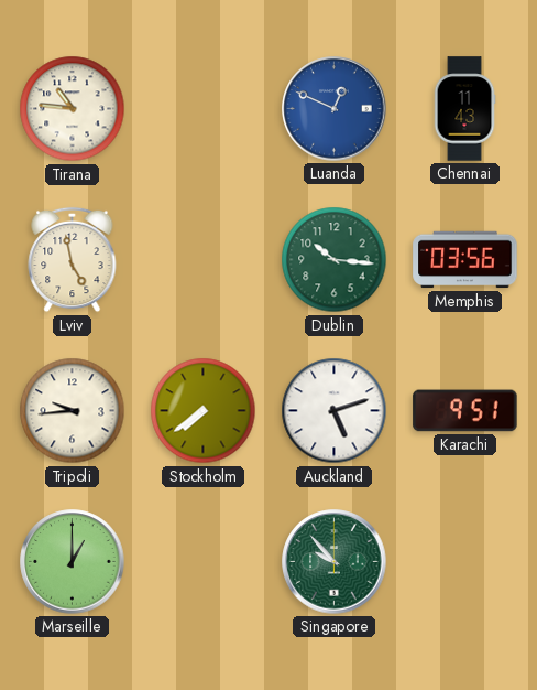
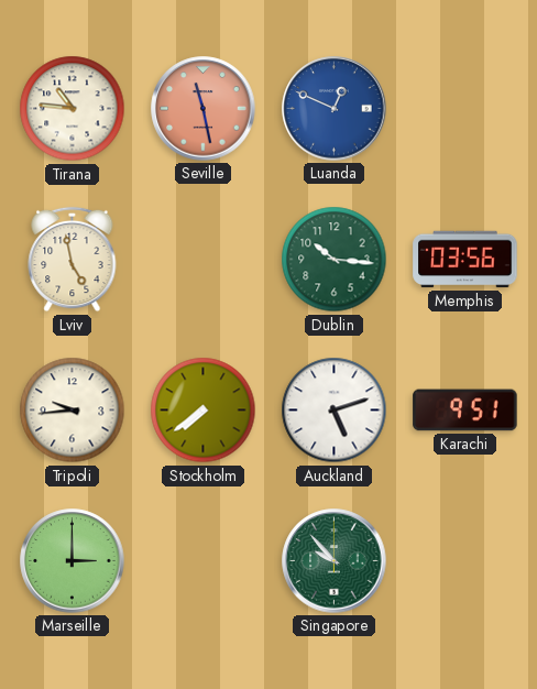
Seville: none -> 11:28 (204, 109)
Chennai: 11:43 -> none (464, 109)
Marseille: 1:00 -> 3:00 (73, 561)
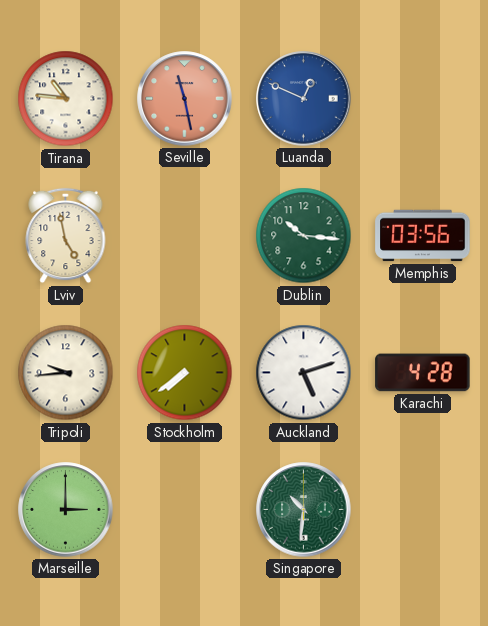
Karachi: 9:51 -> 4:28 (423, 373)
Singapore: 9:53 -> 10:31 (304, 510)
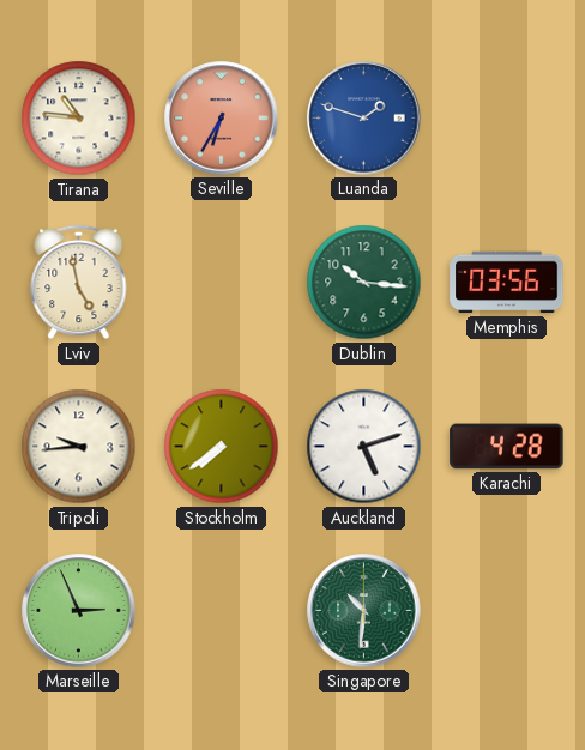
Seville: 11:28 -> 6:35 (222, 119)
Luanda: 12:49 -> 1:48 (364, 119)
Marseille: 3:00 -> 2:56 (79, 611)
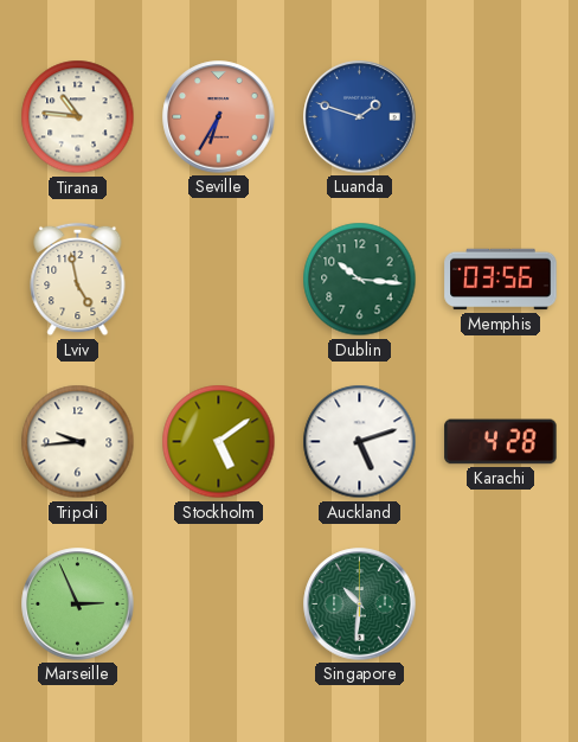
Stockholm: 7:39 -> 5:09 (219, 442)
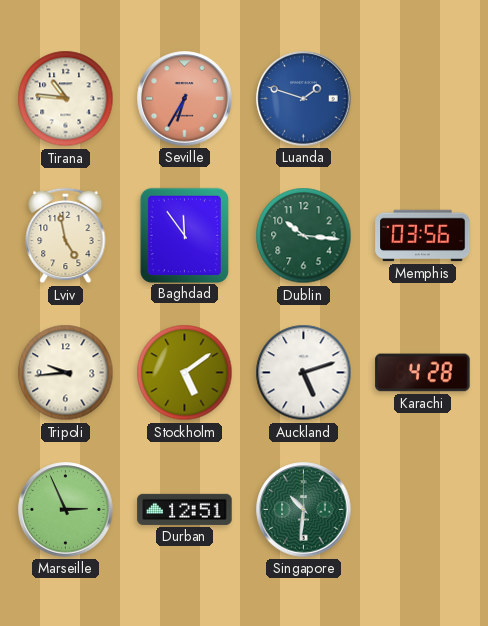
Baghdad: none -> 11:54 (184, 235)
Durban: none -> 12:51 (185, 509)
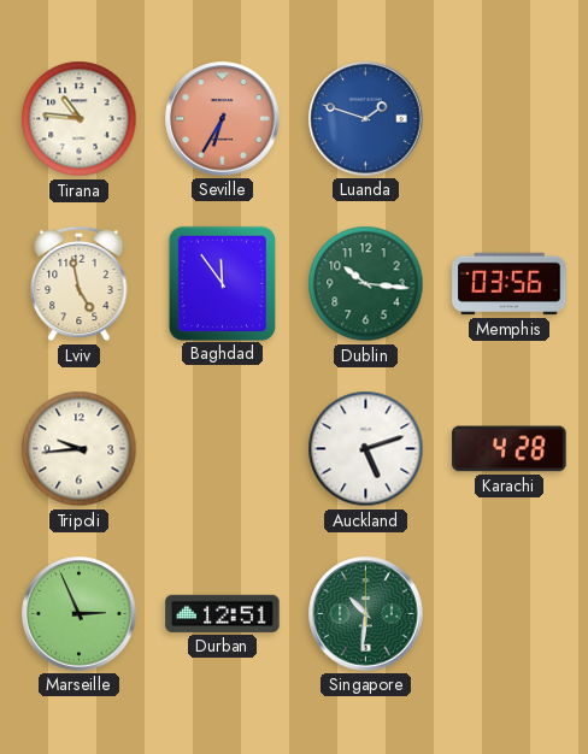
Stockholm: 5:09 -> none (185, 373)
